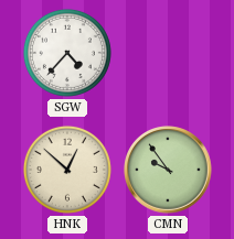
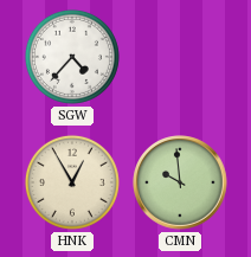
HNK: 12:52 -> 12:55 (72, 182)
CMN: 9:54 -> 9:59 (180, 182)
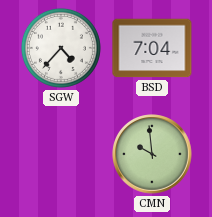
BSD: none -> 7:04 (152, 48)
HNK: 12:55 -> none (72, 182)
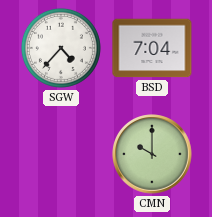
CMN: 9:59 -> 10:00 (152, 154)
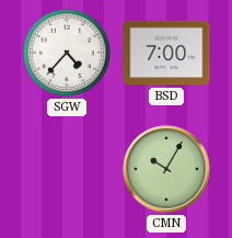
BSD: 7:04 -> 7:00 (166, 53)
CMN: 10:00 -> 10:05 (166, 169)
